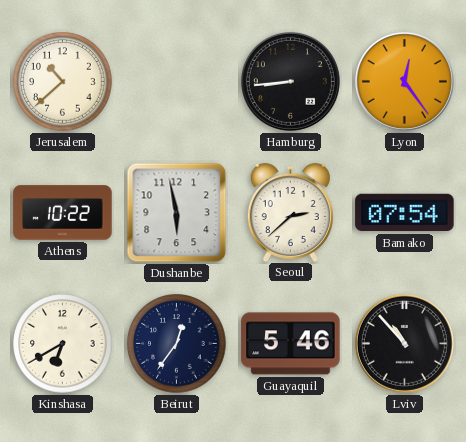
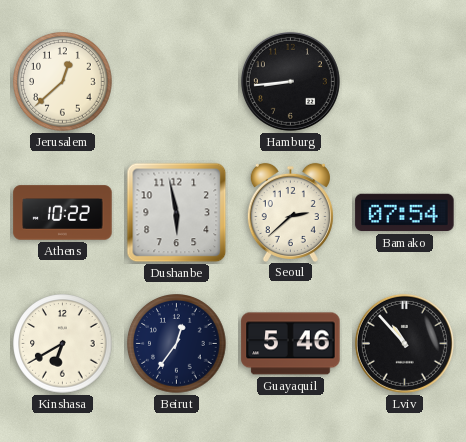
Jerusalem: 10:38 -> 12:38 (63, 82)
Lyon: 12:24 -> none (404, 81)
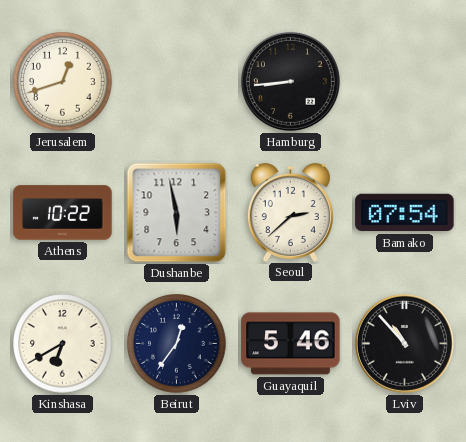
Jerusalem: 12:38 -> 12:42 (63, 82)
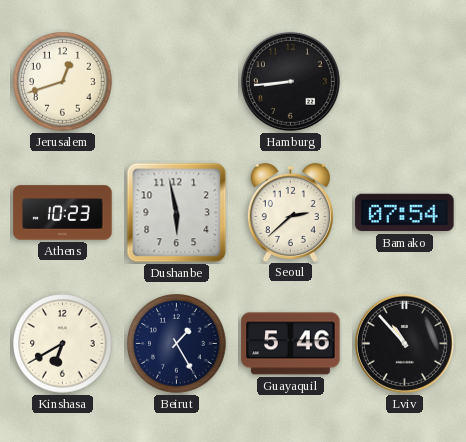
Athens: 10:22 -> 10:23 (63, 213)
Beirut: 12:36 -> 1:25 (177, 344)
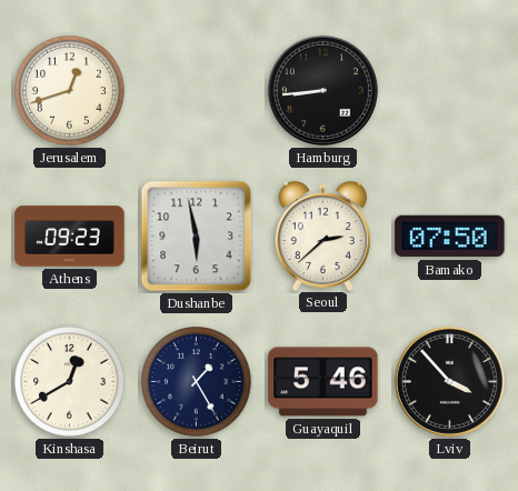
Athens: 10:23 -> 09:23 (70, 237)
Bamako: 07:54 -> 07:50 (450, 237)
Kinshasa: 6:40 -> 12:40 (70, 382)
Lviv: 10:53 -> 3:53 (449, 381)
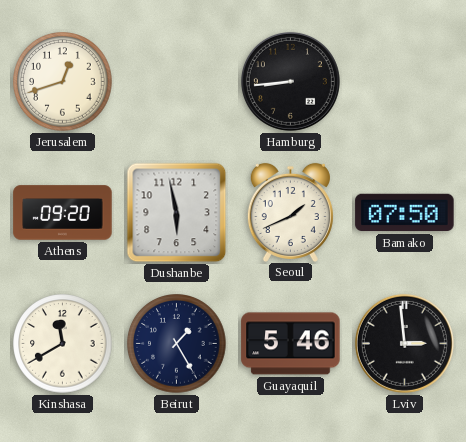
Athens: 09:23 -> 09:20 (63, 213)
Seoul: 2:38 -> 1:41 (290, 212)
Kinshasa: 12:40 -> 11:40 (63, 344)
Lviv: 3:53 -> 2:59 (404, 343)
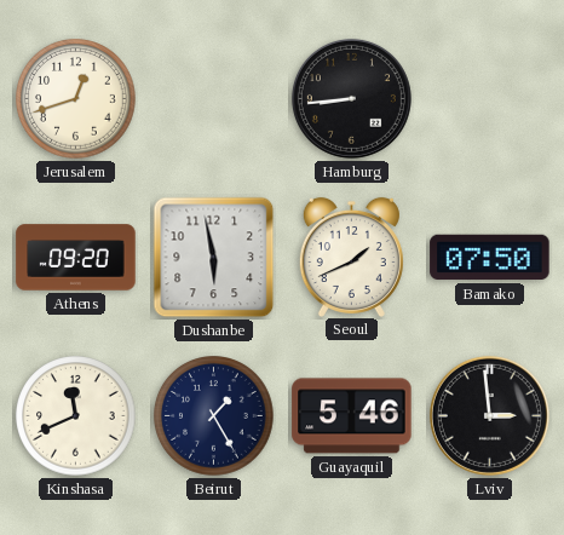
Kinshasa: 11:40 -> 11:41 (76, 416)
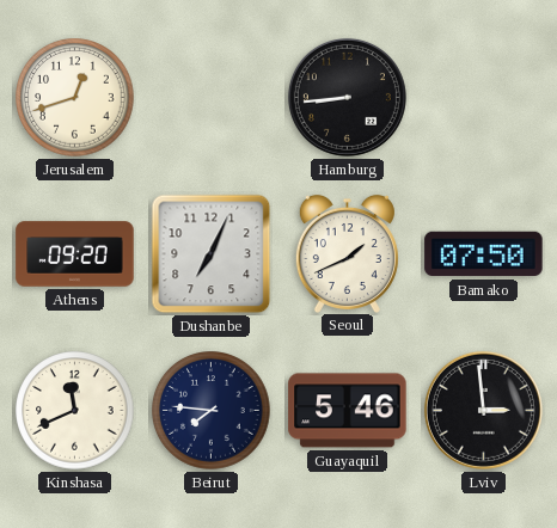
Dushanbe: 5:58 -> 7:04 (212, 254)
Beirut: 1:25 -> 7:46 (212, 411)
